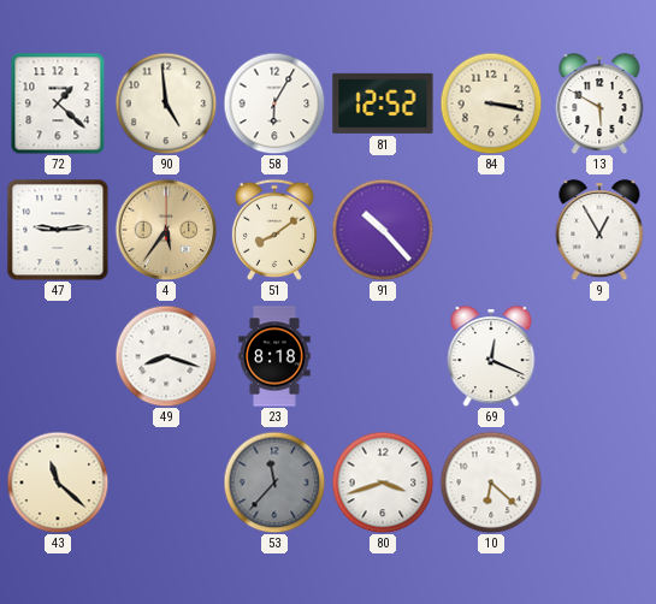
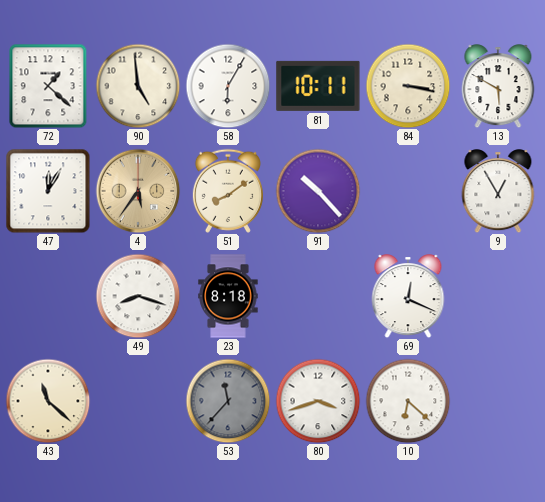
81: 12:52 -> 10:11 (318, 86)
47: 9:14 -> 12:05 (48, 191)
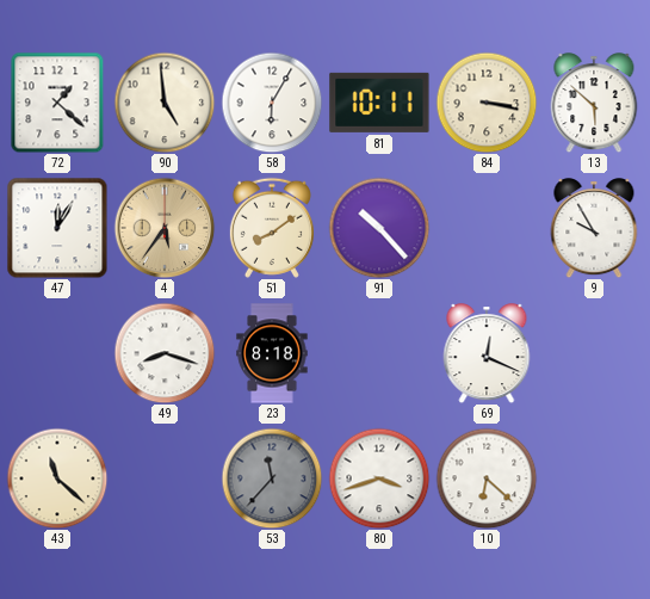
13: 5:50 -> 5:52 (594, 103)
9: 12:55 -> 9:55 (594, 228)
